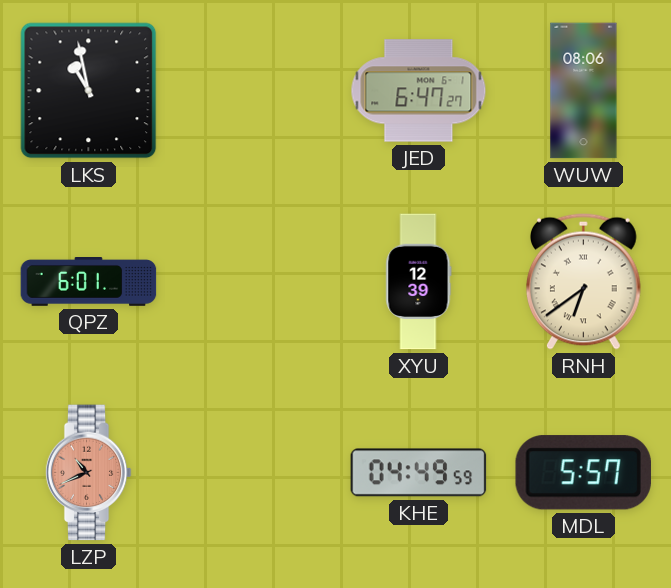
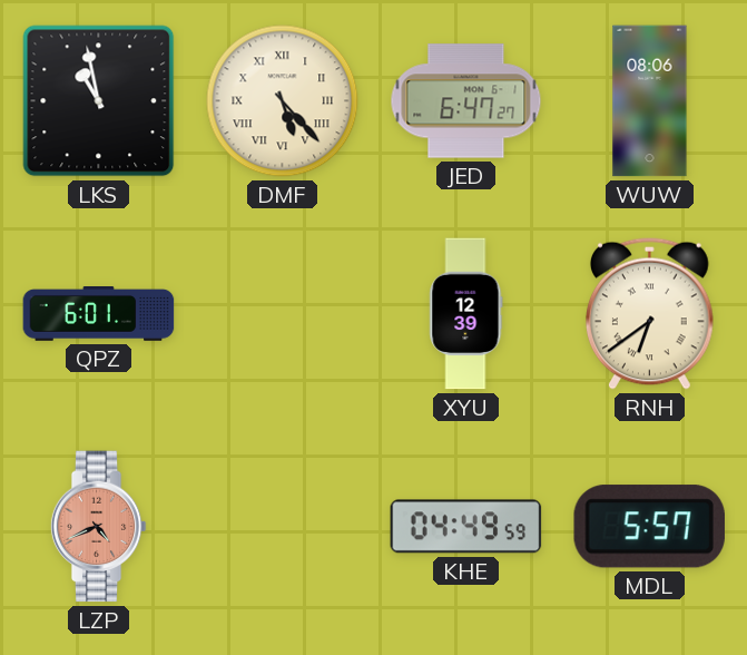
DMF: none -> 5:23 (283, 101)
LZP: 10:41 -> 4:41 (98, 527)
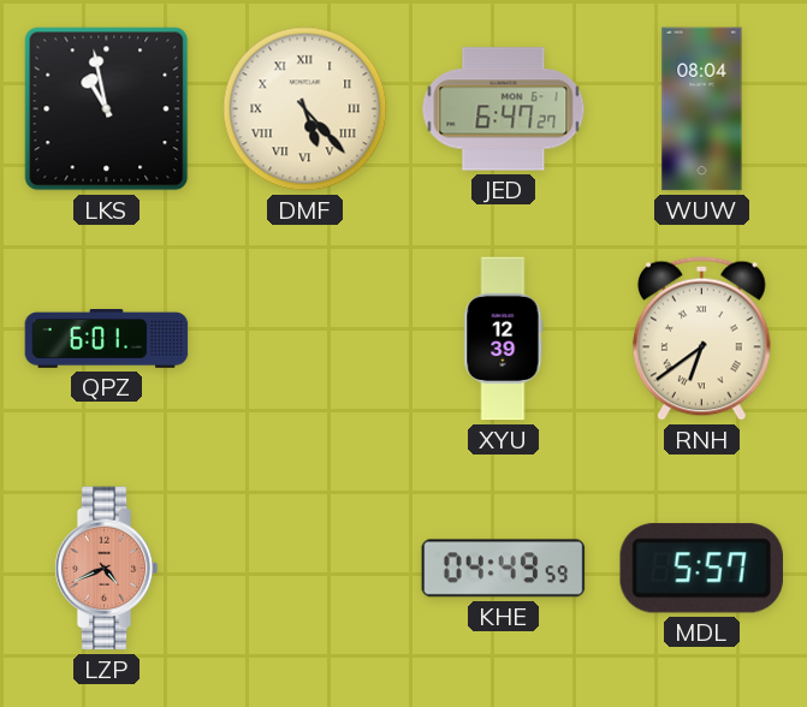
WUW: 08:06 -> 08:04 (702, 109)
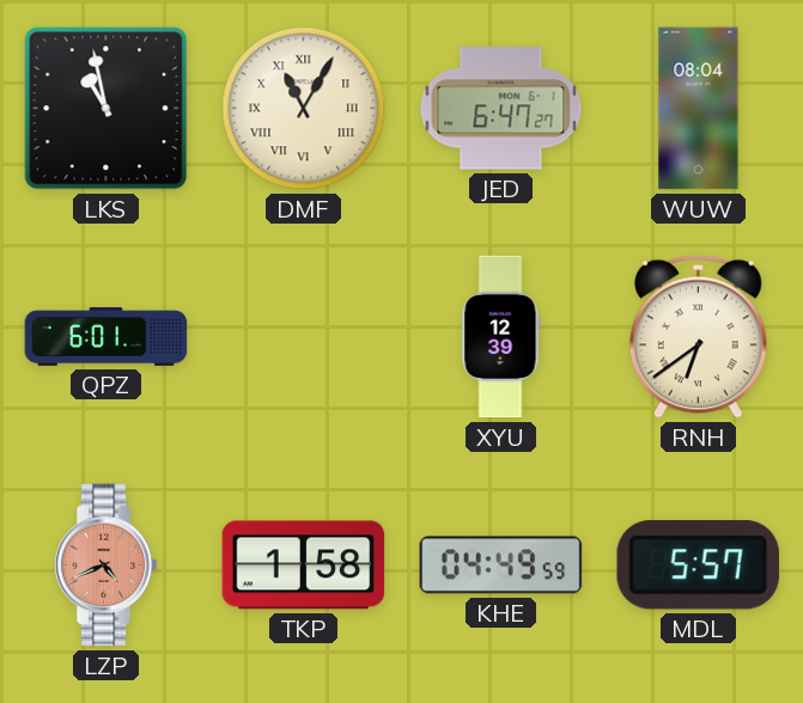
DMF: 5:23 -> 11:05 (304, 109)
TKP: none -> 1:58 (304, 566)
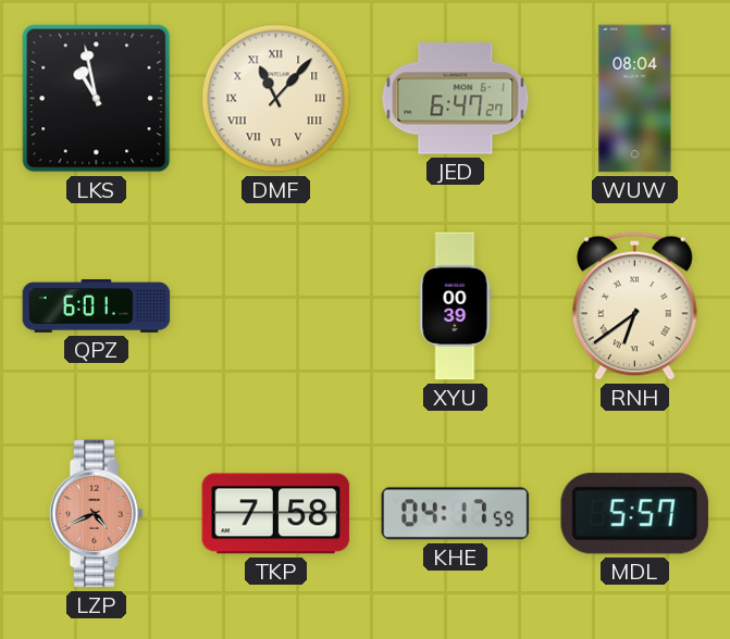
DMF: 11:05 -> 11:07 (276, 99)
XYU: 12:39 -> 00:39 (456, 306)
TKP: 1:58 -> 7:58 (276, 514)
KHE: 04:49 -> 04:17 (456, 514)
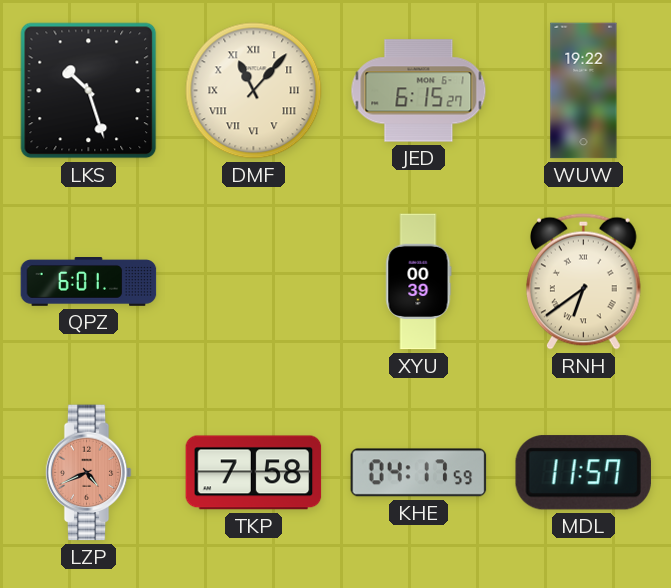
LKS: 10:58 -> 10:27 (89, 91)
JED: 6:47 -> 6:15 (419, 91)
WUW: 08:04 -> 19:22 (584, 91)
MDL: 5:57 -> 11:57 (583, 473)
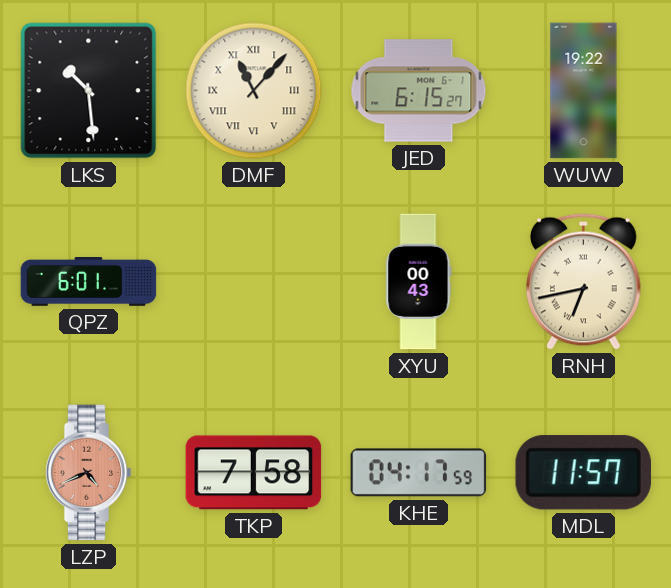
LKS: 10:27 -> 10:29 (89, 91)
XYU: 00:39 -> 00:43 (419, 282)
RNH: 6:39 -> 6:43 (584, 281)
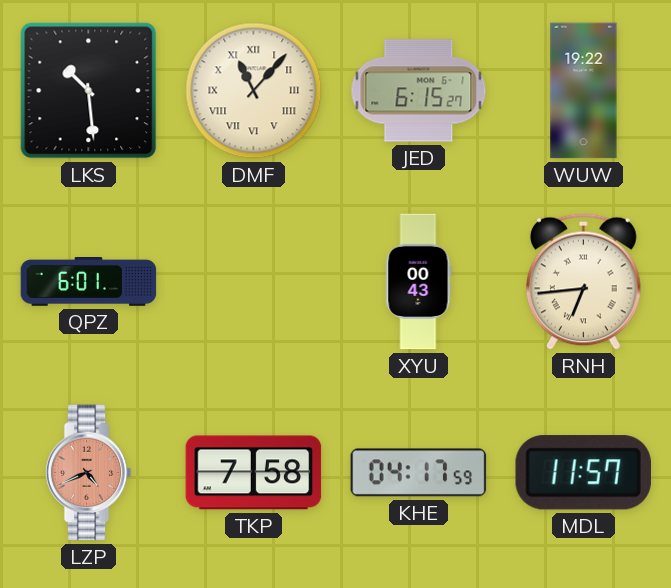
RNH: 6:43 -> 6:44 (584, 281)
